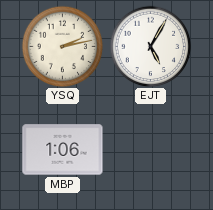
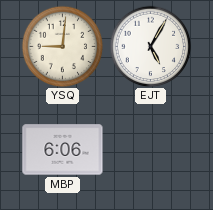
YSQ: 2:13 -> 9:01 (62, 46)
MBP: 1:06 -> 6:06 (63, 150)
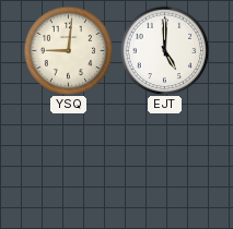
EJT: 5:05 -> 5:00 (164, 50)
MBP: 6:06 -> none (63, 150)
